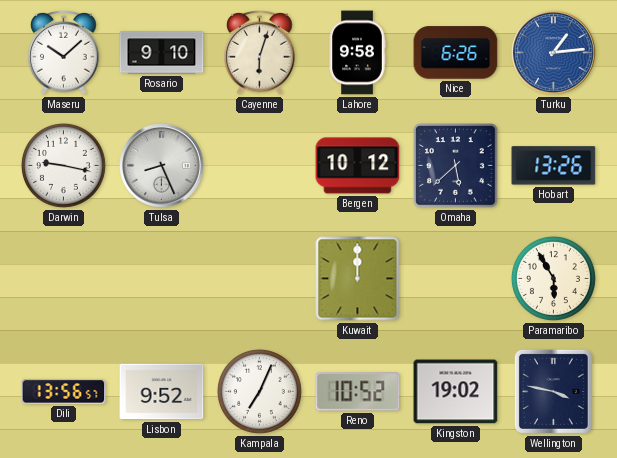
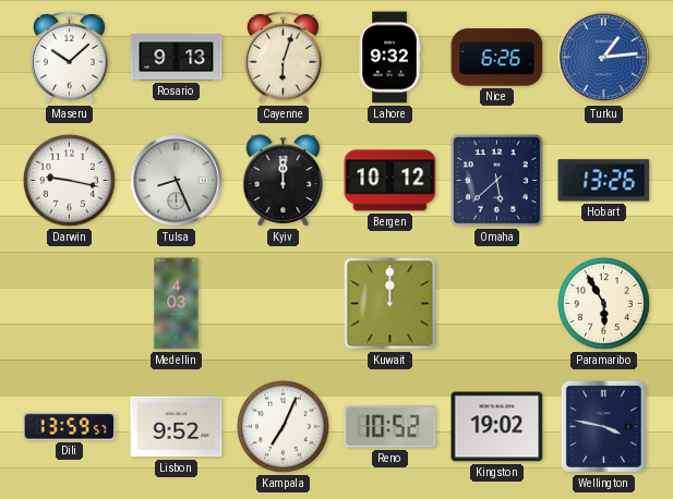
Rosario: 9:10 -> 9:13 (177, 58)
Lahore: 9:58 -> 9:32 (389, 58)
Kyiv: none -> 12:00 (284, 181)
Medellin: none -> 4:03 (177, 304)
Dili: 13:56 -> 13:59 (70, 427)
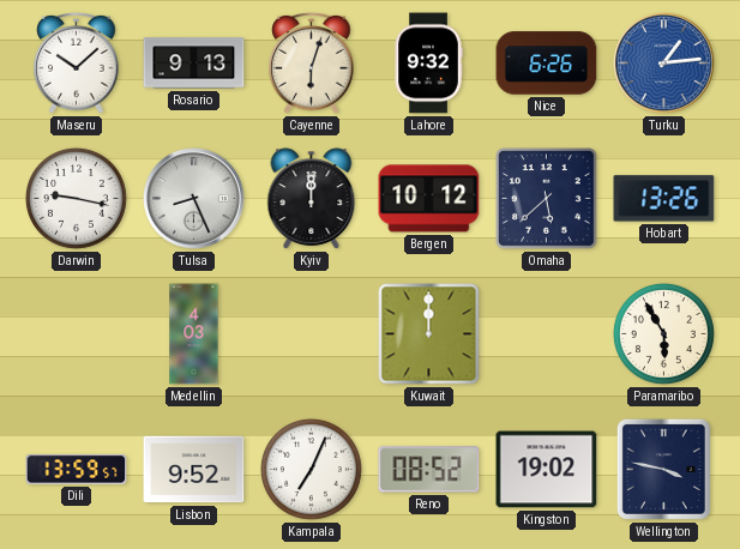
Reno: 10:52 -> 08:52 (429, 470)
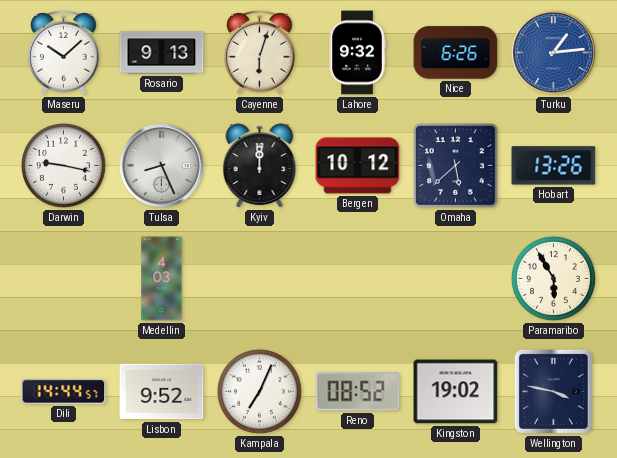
Kuwait: 12:00 -> none (429, 334)
Dili: 13:59 -> 14:44 (64, 392)
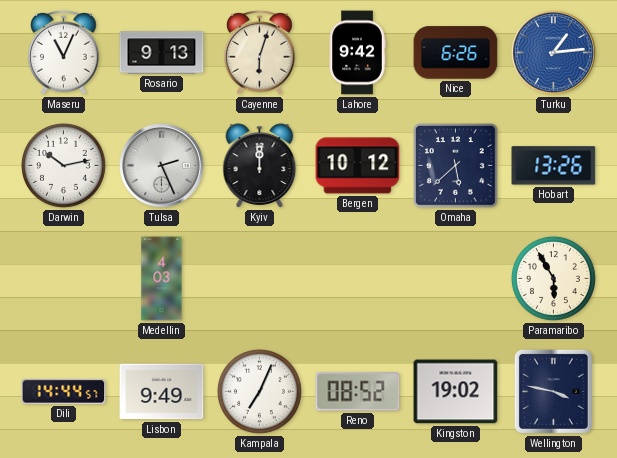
Maseru: 10:08 -> 11:04 (64, 53)
Lahore: 9:32 -> 9:42 (357, 53)
Darwin: 9:17 -> 10:13 (63, 165)
Tulsa: 8:26 -> 2:26 (162, 166)
Lisbon: 9:52 -> 9:49 (162, 392)
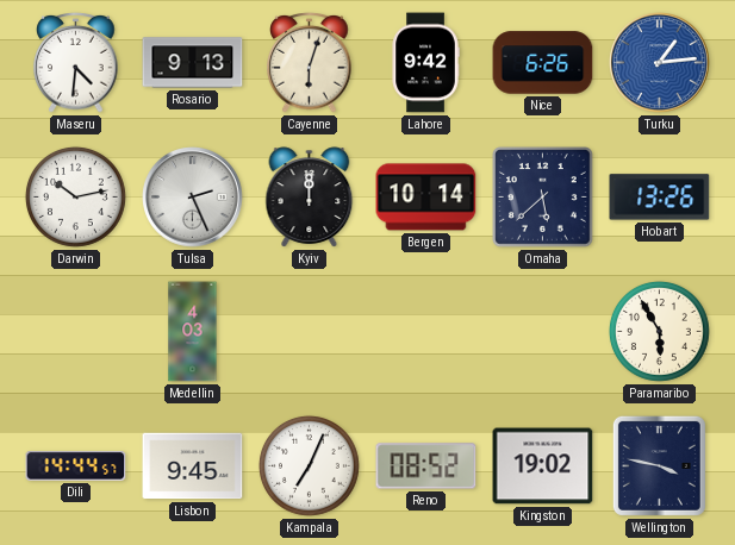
Maseru: 11:04 -> 4:31 (76, 63)
Bergen: 10:12 -> 10:14 (426, 198)
Lisbon: 9:49 -> 9:45 (193, 466)
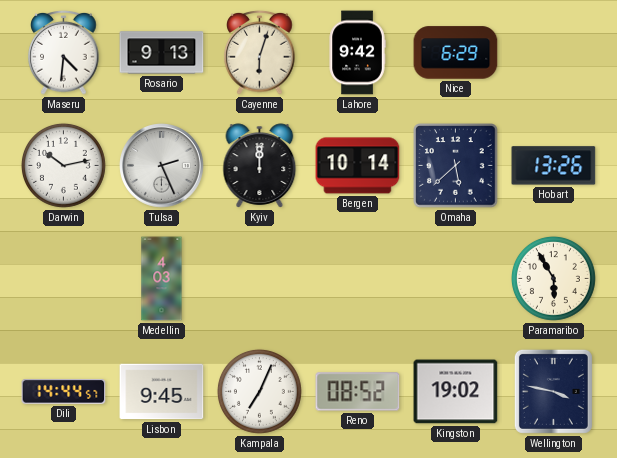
Nice: 6:26 -> 6:29 (456, 53)
Turku: 1:14 -> none (660, 63)
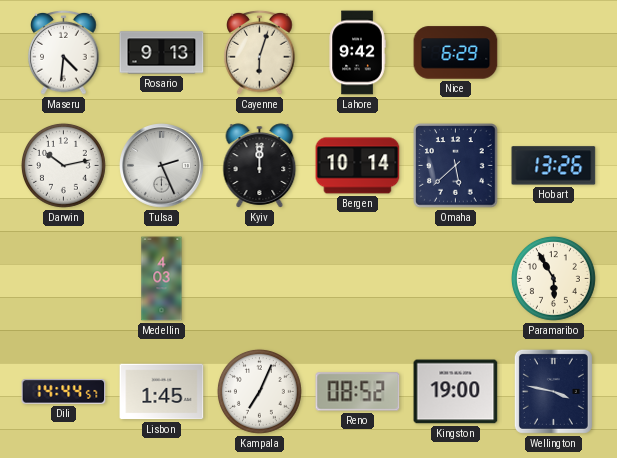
Lisbon: 9:45 -> 1:45 (162, 392)
Kingston: 19:02 -> 19:00 (456, 392)
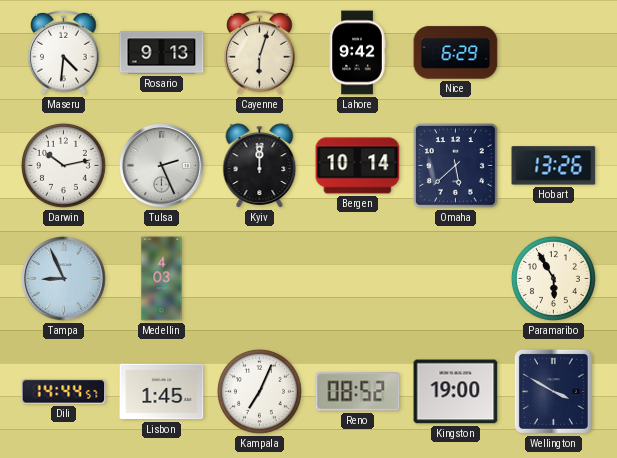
Tampa: none -> 8:56 (64, 279)
Wellington: 3:47 -> 3:50 (553, 391)
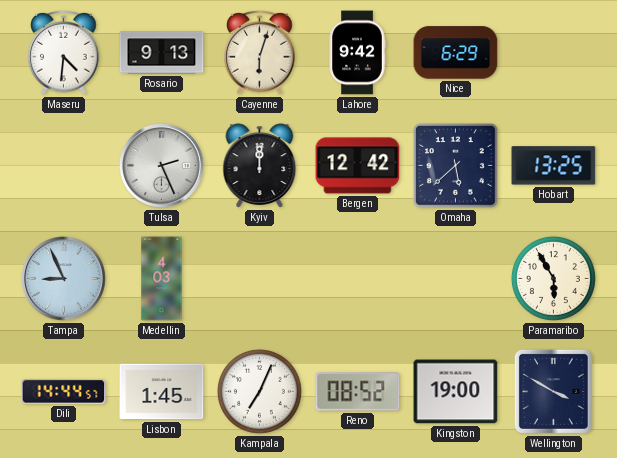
Darwin: 10:13 -> none (63, 165)
Bergen: 10:14 -> 12:42 (358, 166)
Hobart: 13:26 -> 13:25 (554, 166)
